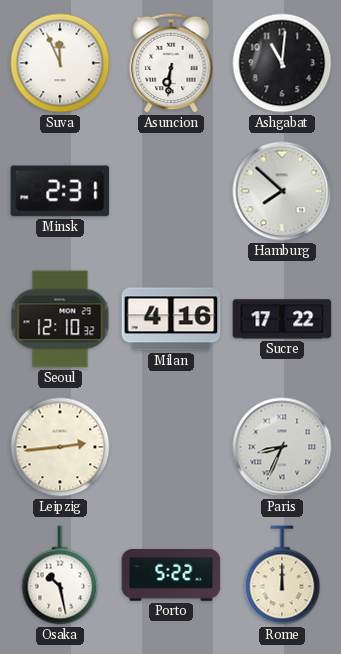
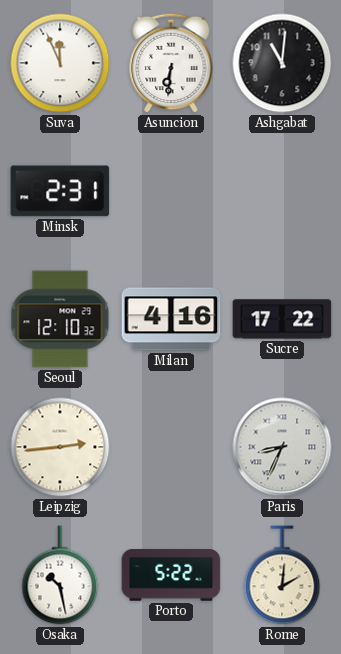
Hamburg: 7:52 -> none (282, 191)
Rome: 12:00 -> 2:01 (282, 575)
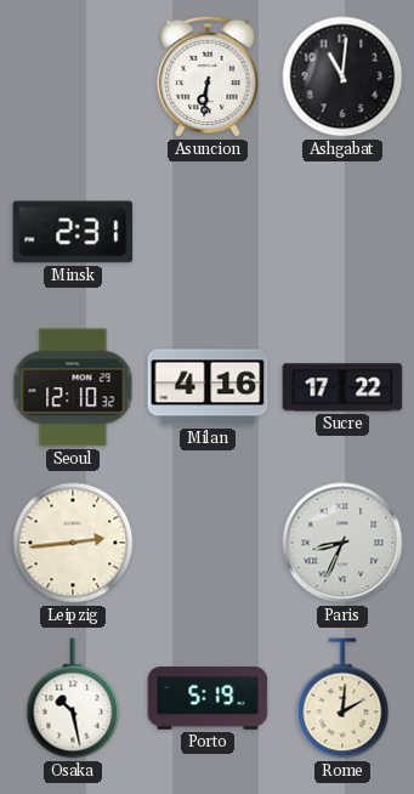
Suva: 11:56 -> none (60, 63)
Porto: 5:22 -> 5:19 (208, 698)
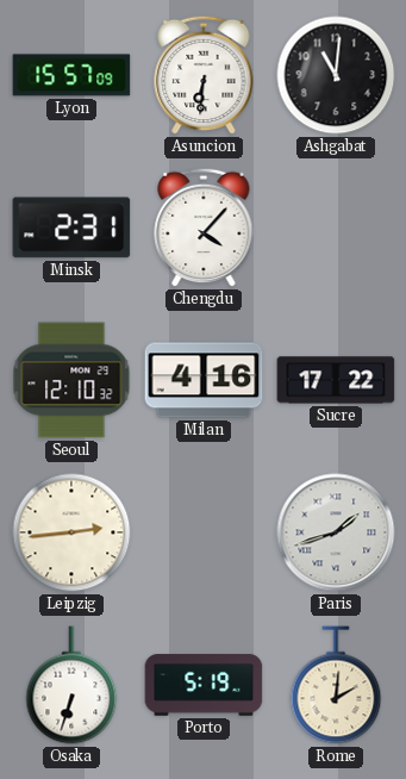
Lyon: none -> 15:57 (71, 75)
Chengdu: none -> 4:07 (204, 228)
Paris: 8:34 -> 1:42 (336, 532)
Osaka: 10:28 -> 6:33 (71, 685)
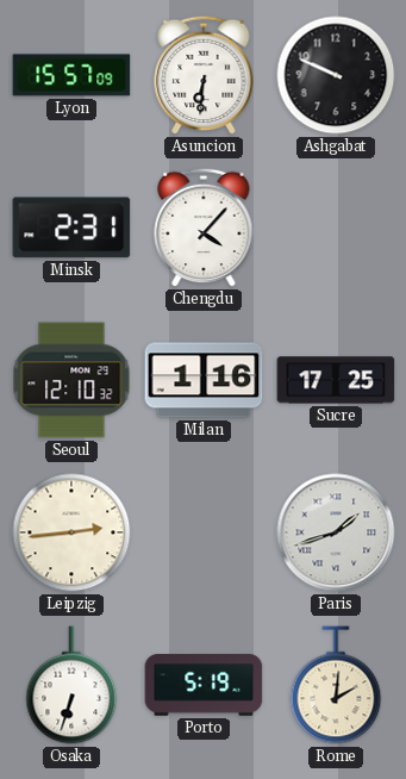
Ashgabat: 11:01 -> 9:49 (336, 75)
Milan: 4:16 -> 1:16 (204, 380)
Sucre: 17:22 -> 17:25 (336, 380)
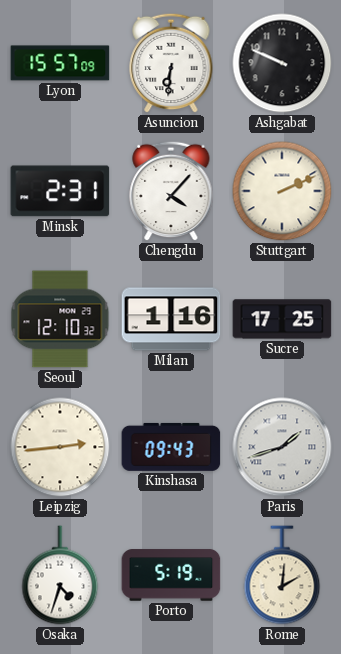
Stuttgart: none -> 2:11 (282, 191)
Kinshasa: none -> 09:43 (171, 447)
Osaka: 6:33 -> 4:33 (60, 575)
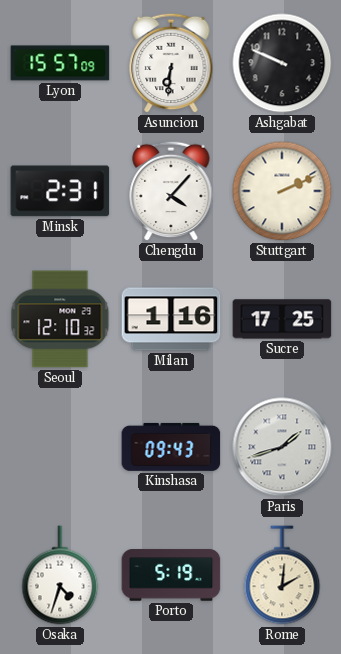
Leipzig: 2:44 -> none (60, 447)
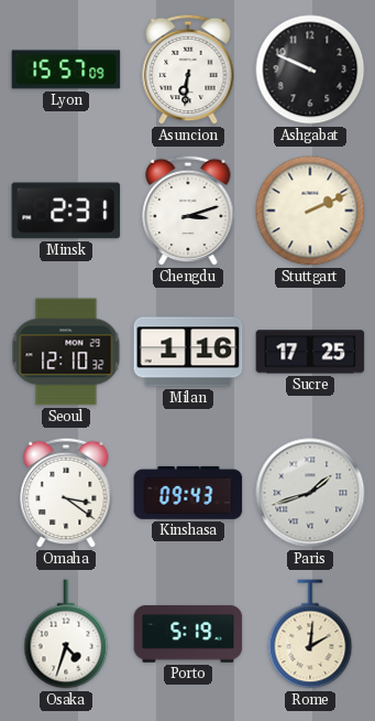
Chengdu: 4:07 -> 3:12 (188, 211)
Omaha: none -> 3:21 (66, 493)
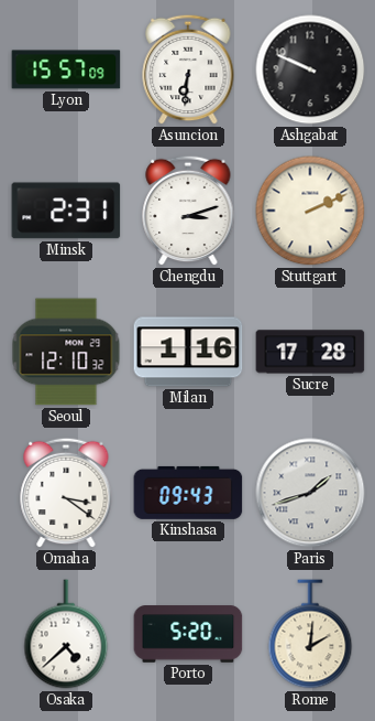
Sucre: 17:25 -> 17:28 (310, 352)
Osaka: 4:33 -> 4:38 (66, 634)
Porto: 5:19 -> 5:20 (188, 634)
